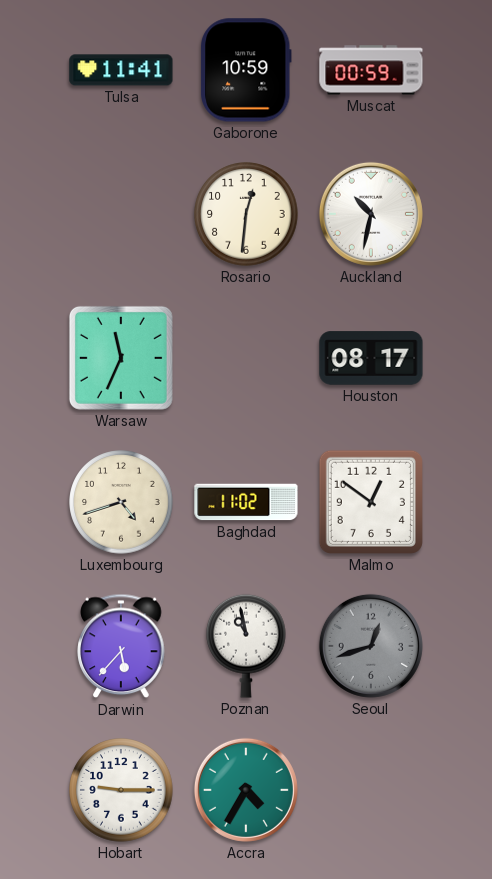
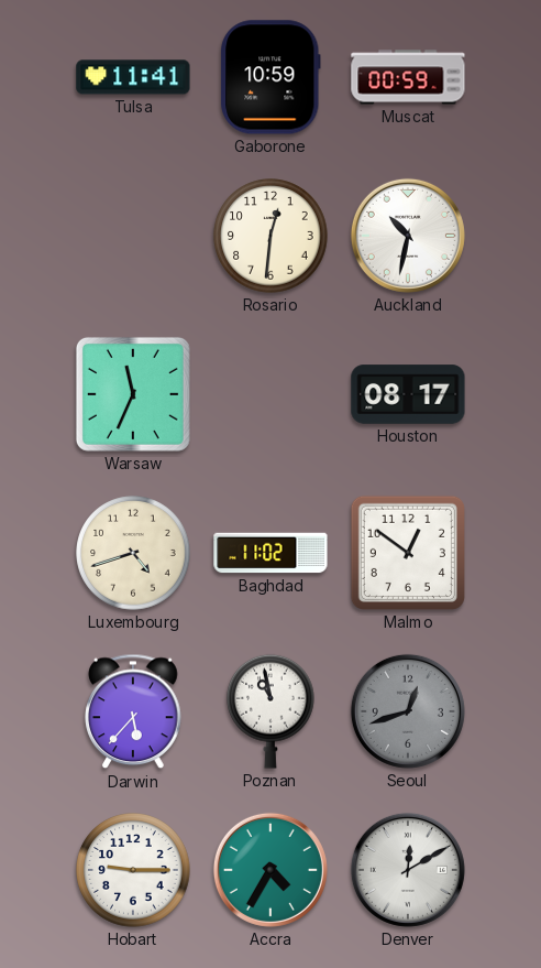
Denver: none -> 12:10 (408, 870)
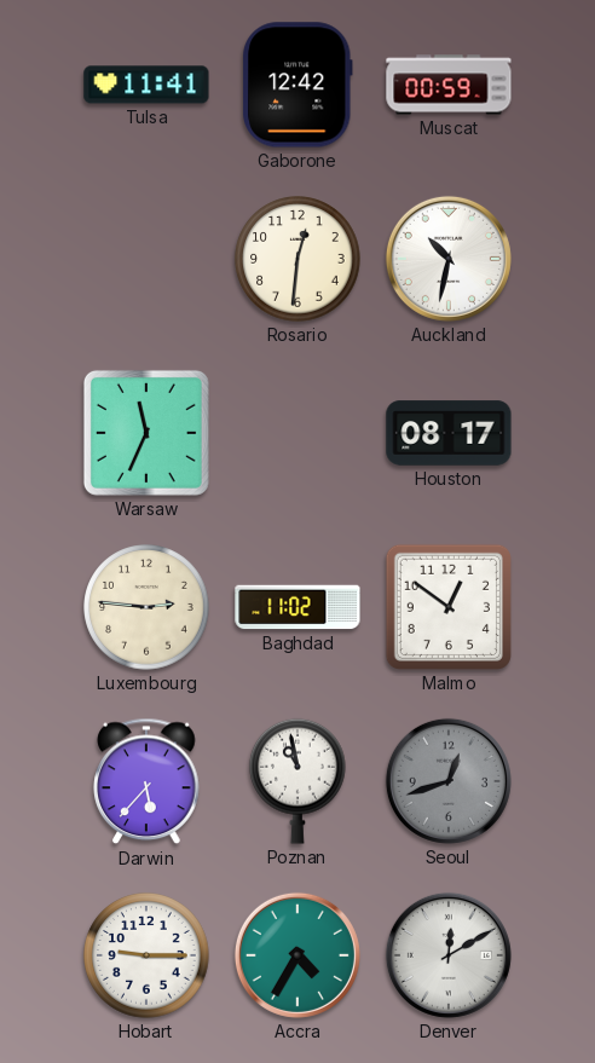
Gaborone: 10:59 -> 12:42 (299, 85)
Luxembourg: 4:42 -> 2:46 (146, 607)
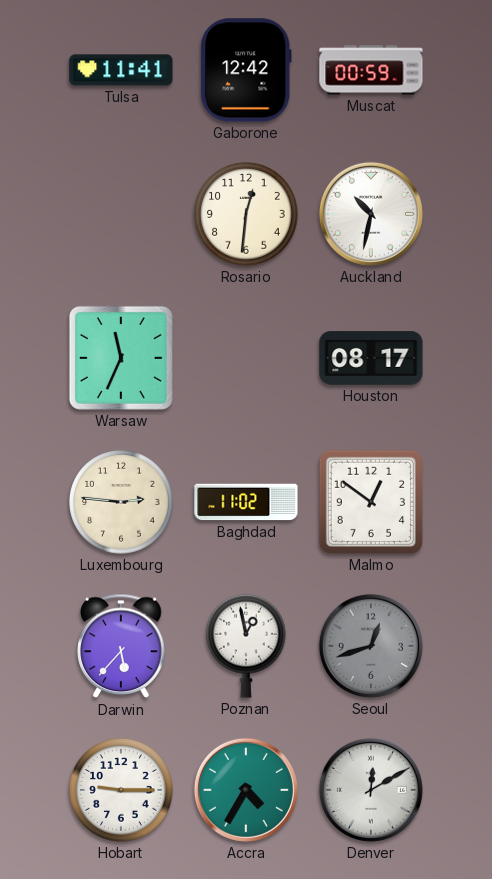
Poznan: 10:58 -> 12:58 (247, 646)
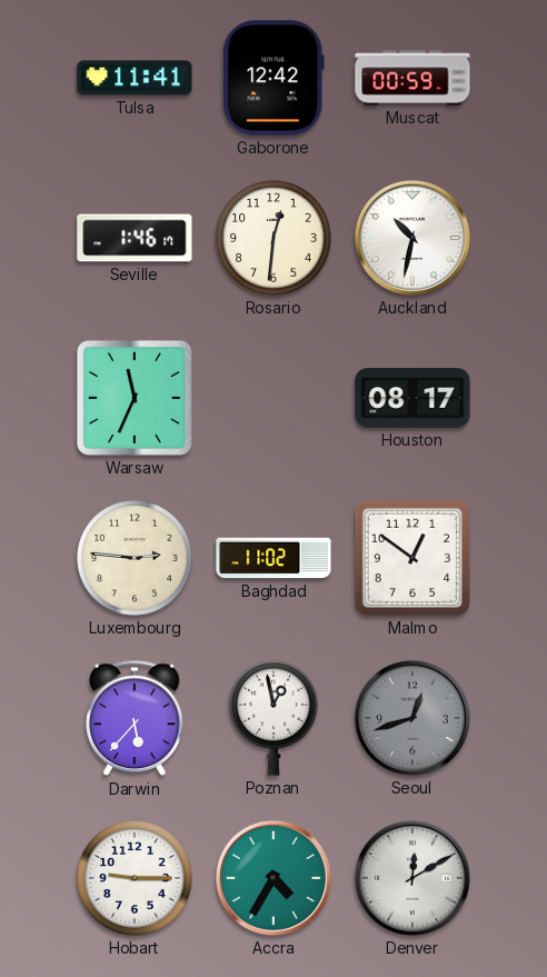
Seville: none -> 1:46 (135, 238)
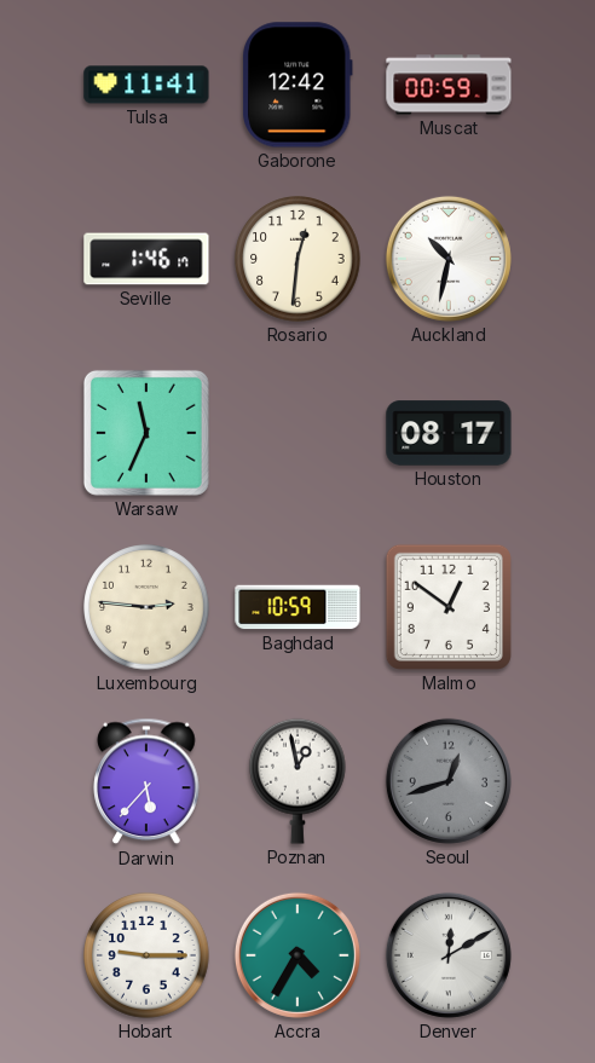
Baghdad: 11:02 -> 10:59 (297, 607)
